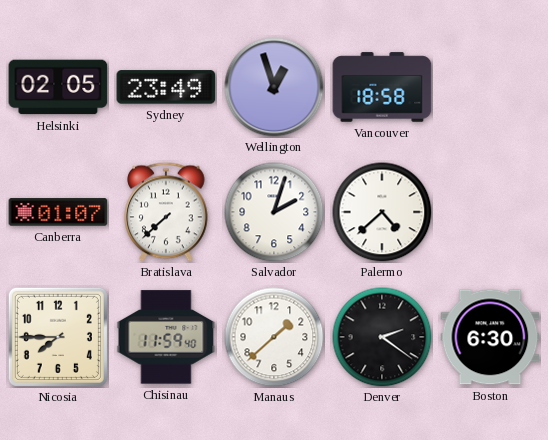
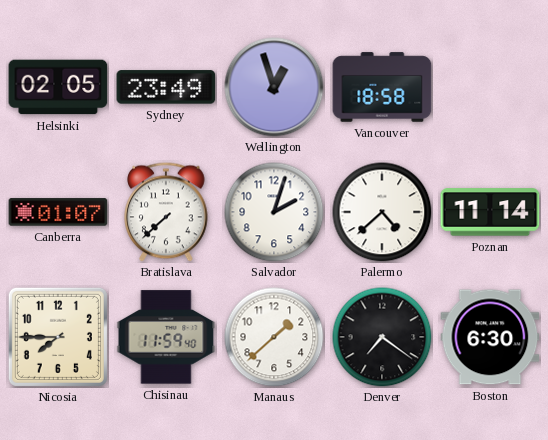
Poznan: none -> 11:14 (490, 212)
Denver: 2:21 -> 7:21 (382, 337)
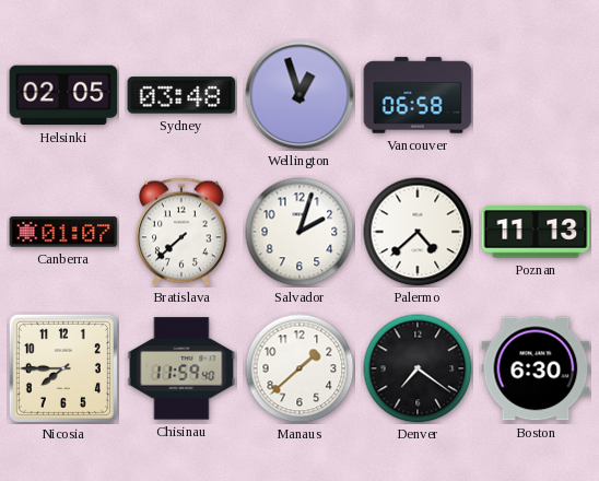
Sydney: 23:49 -> 03:48 (181, 95)
Vancouver: 18:58 -> 06:58 (418, 95)
Poznan: 11:14 -> 11:13 (536, 232)
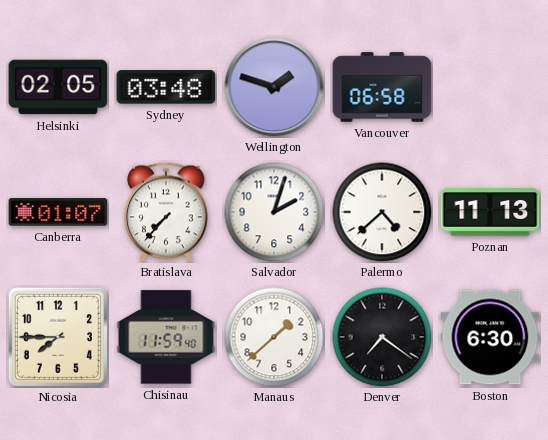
Wellington: 12:57 -> 1:48 (274, 87)
Bratislava: 7:38 -> 7:37 (166, 212)
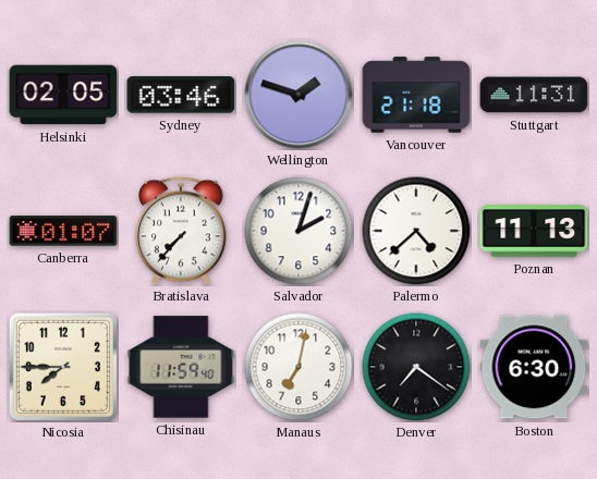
Sydney: 03:48 -> 03:46 (181, 95)
Vancouver: 06:58 -> 21:18 (416, 95)
Stuttgart: none -> 11:31 (534, 95)
Manaus: 1:38 -> 7:02 (298, 367)
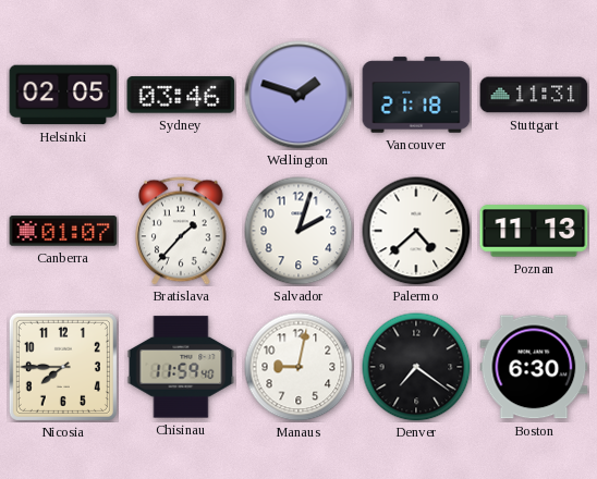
Bratislava: 7:37 -> 1:37 (181, 231)
Manaus: 7:02 -> 9:02 (298, 367)
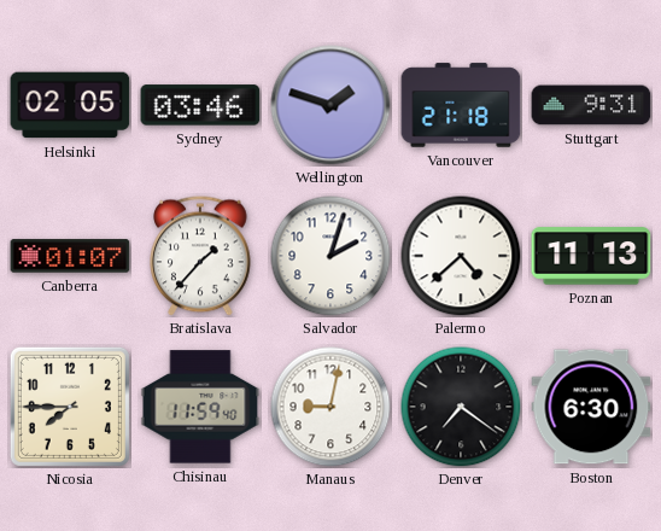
Stuttgart: 11:31 -> 9:31 (591, 105)
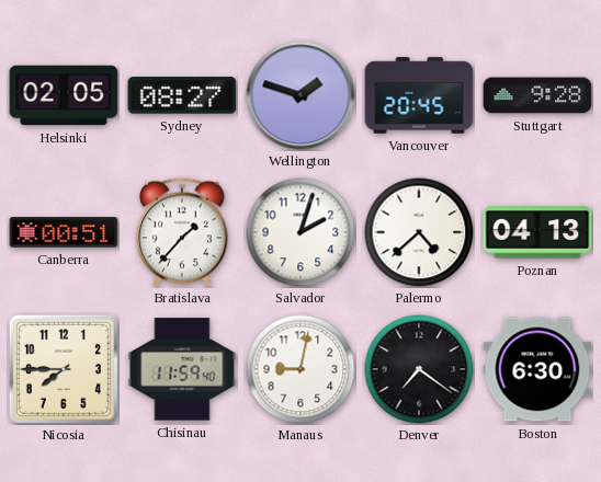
Sydney: 03:46 -> 08:27 (182, 95)
Vancouver: 21:18 -> 20:45 (419, 95)
Stuttgart: 9:31 -> 9:28 (537, 95)
Canberra: 01:07 -> 00:51 (64, 232)
Poznan: 11:13 -> 04:13 (537, 232)
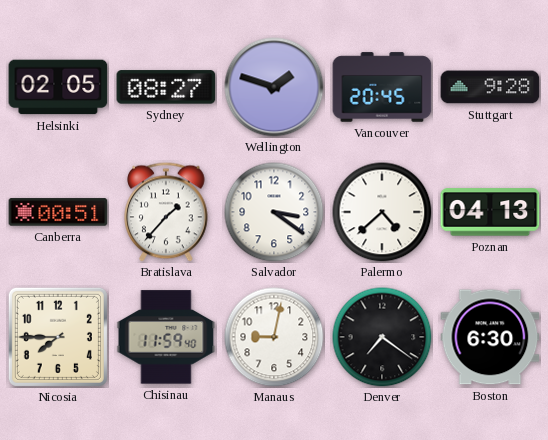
Salvador: 2:03 -> 3:21 (274, 212)
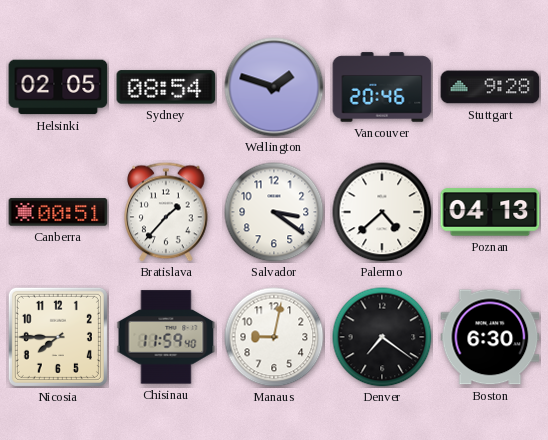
Sydney: 08:27 -> 08:54 (166, 87)
Vancouver: 20:45 -> 20:46 (382, 87)
